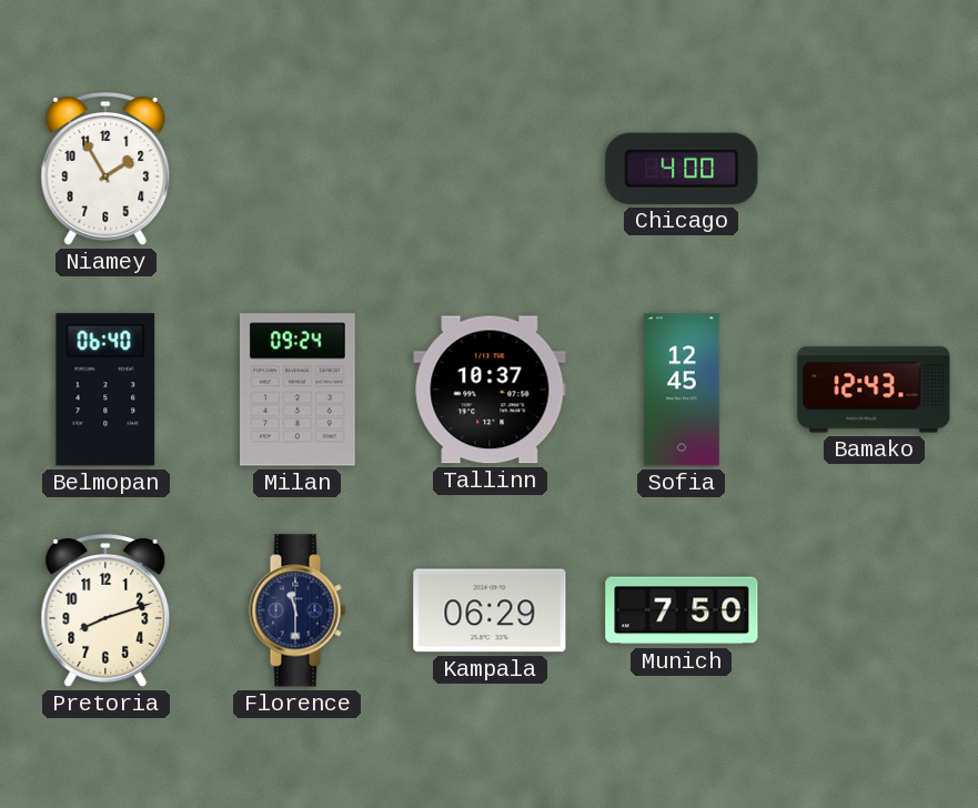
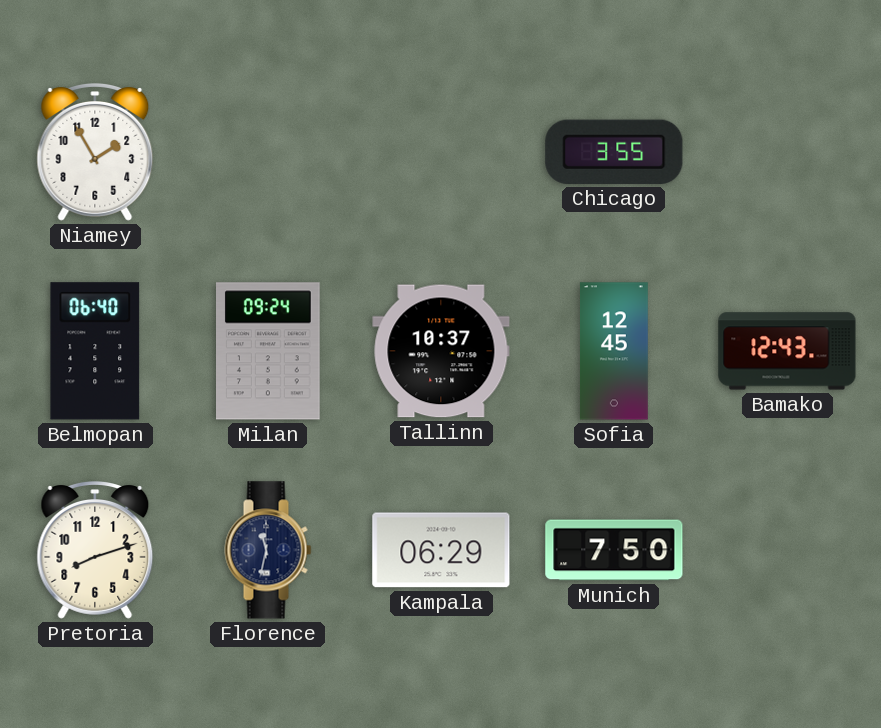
Chicago: 4:00 -> 3:55 (614, 152)
Florence: 11:30 -> 11:32 (268, 550)
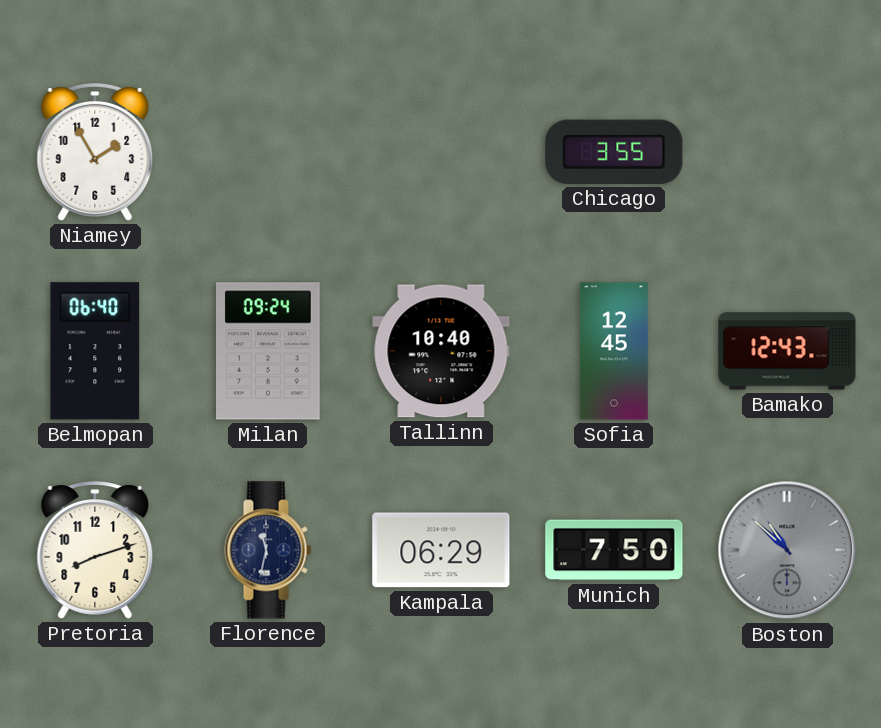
Tallinn: 10:37 -> 10:40 (441, 351)
Boston: none -> 10:52 (787, 550)
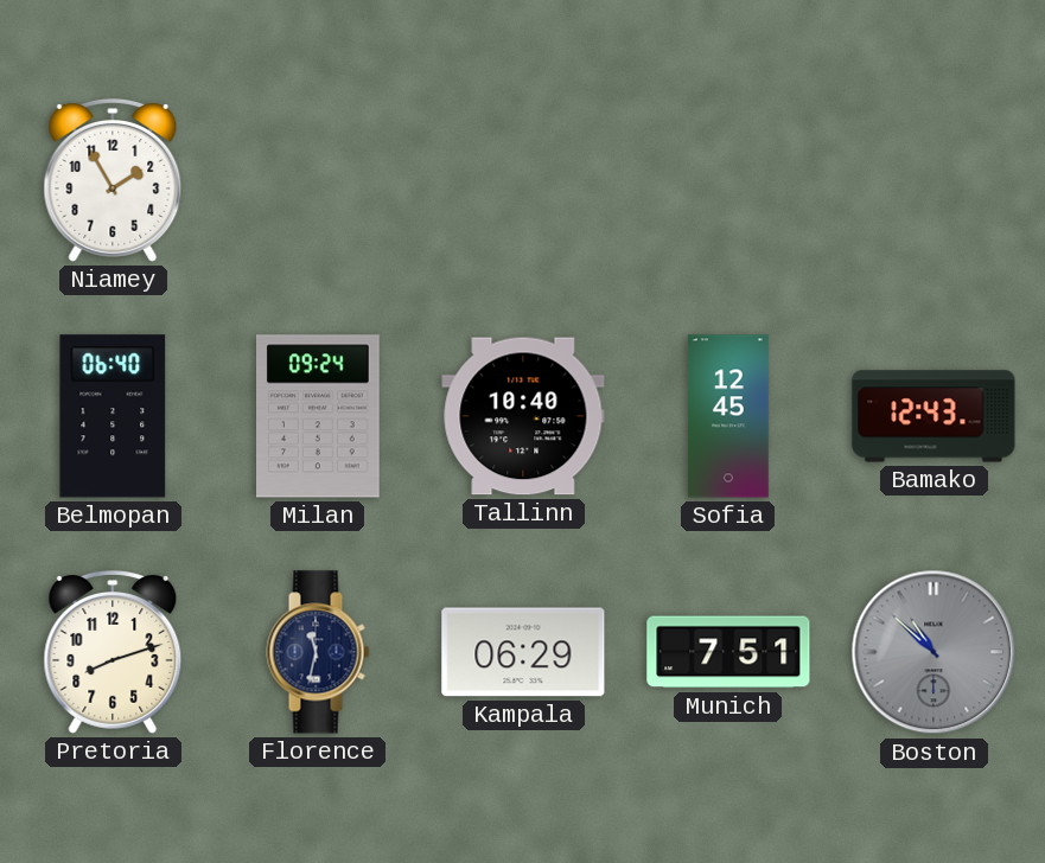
Chicago: 3:55 -> none (614, 152)
Munich: 7:50 -> 7:51 (728, 652)
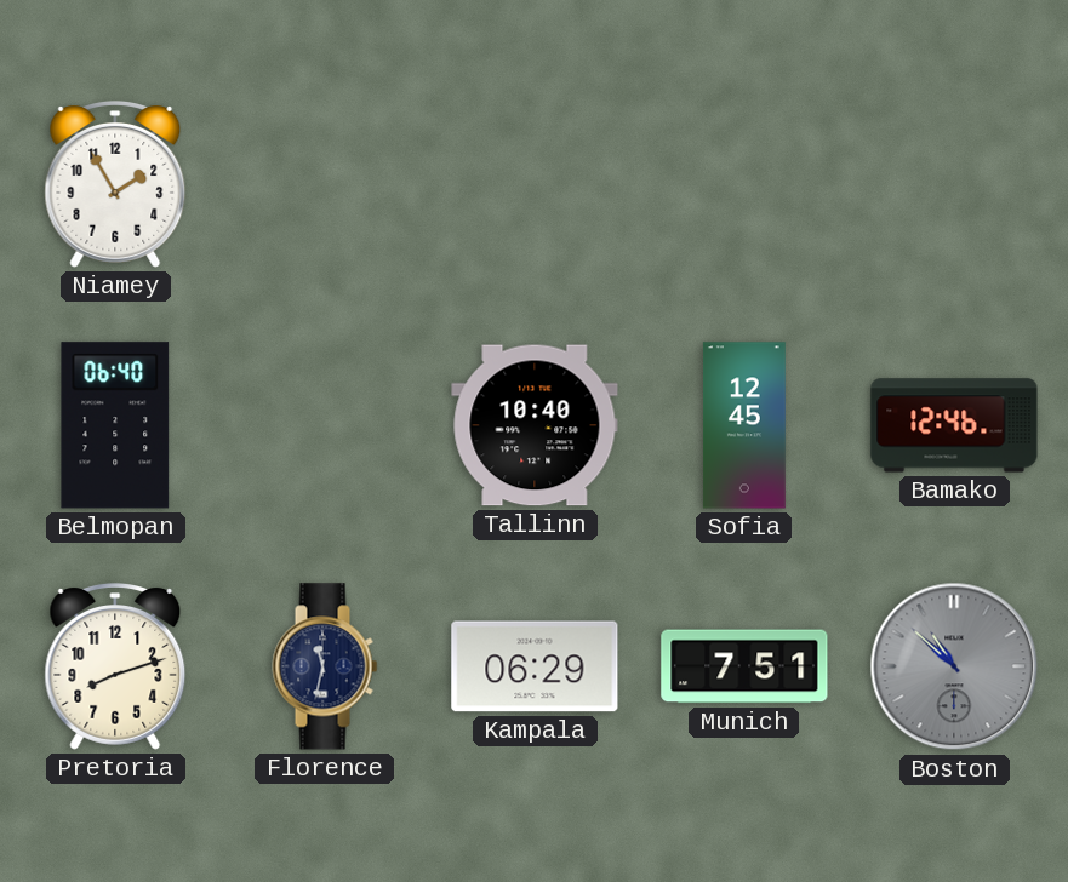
Milan: 09:24 -> none (319, 416)
Bamako: 12:43 -> 12:46 (954, 425)
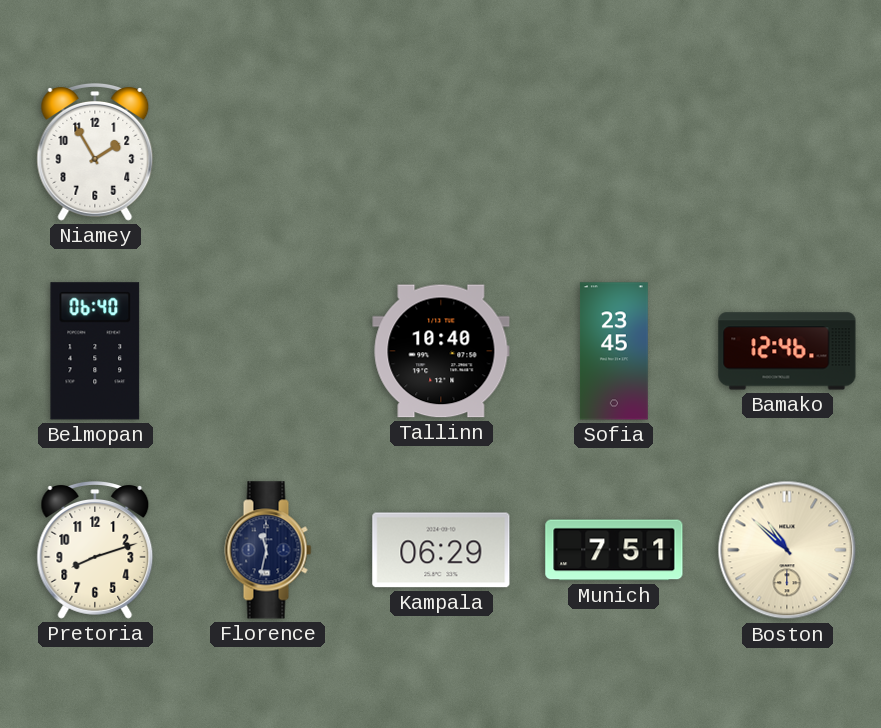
Sofia: 12:45 -> 23:45 (614, 351)
Boston dial: grey -> cream (787, 550)
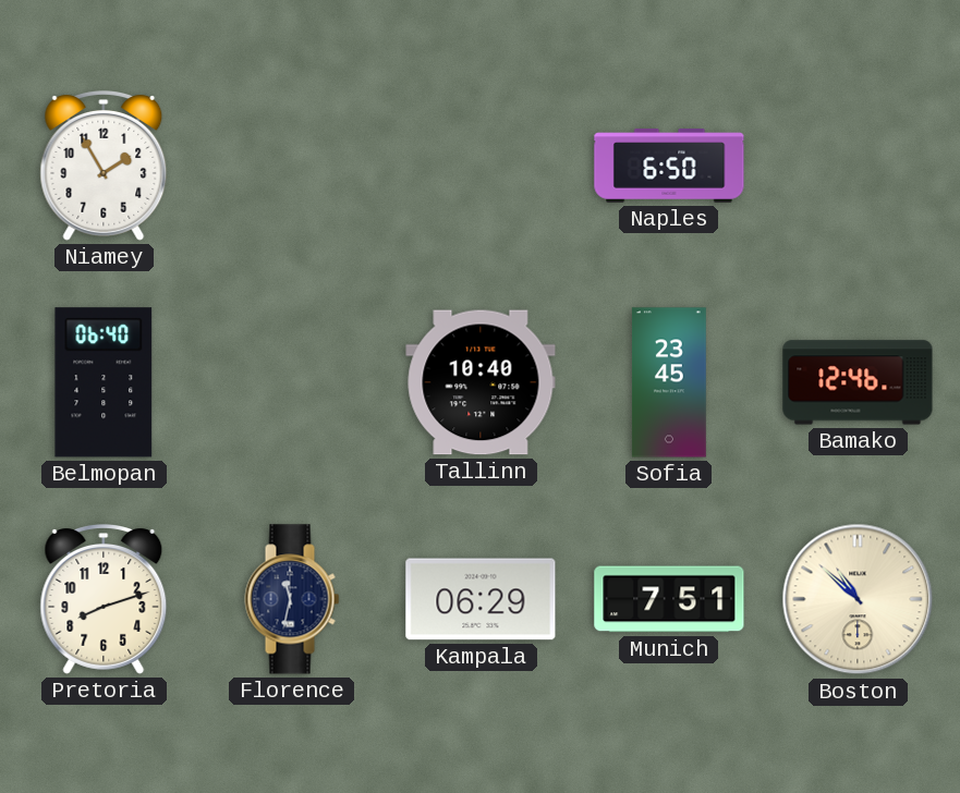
Naples: none -> 6:50 (669, 166)
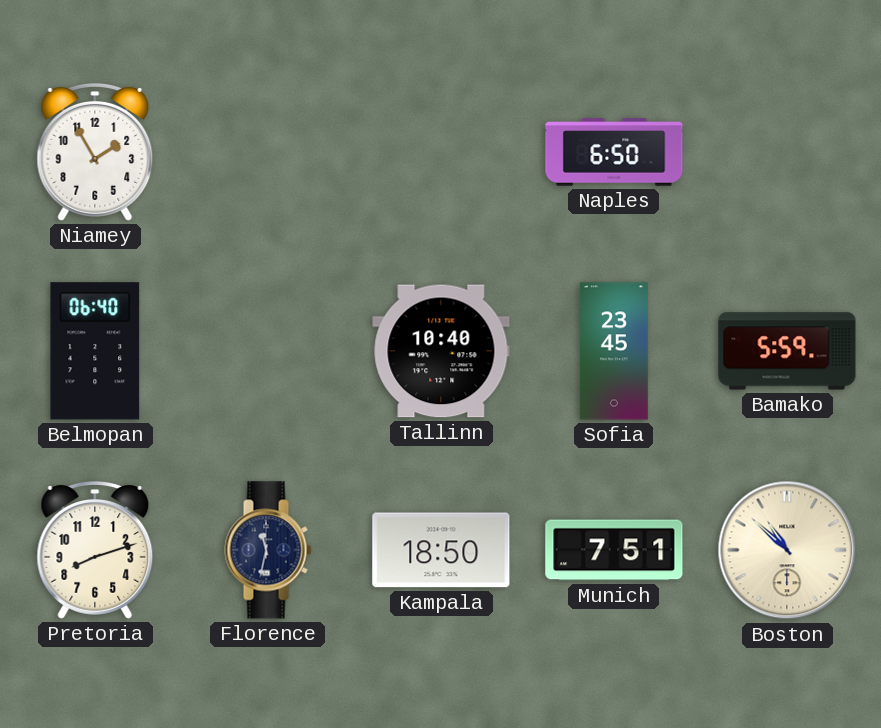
Bamako: 12:46 -> 5:59 (787, 351)
Kampala: 06:29 -> 18:50 (441, 550)
